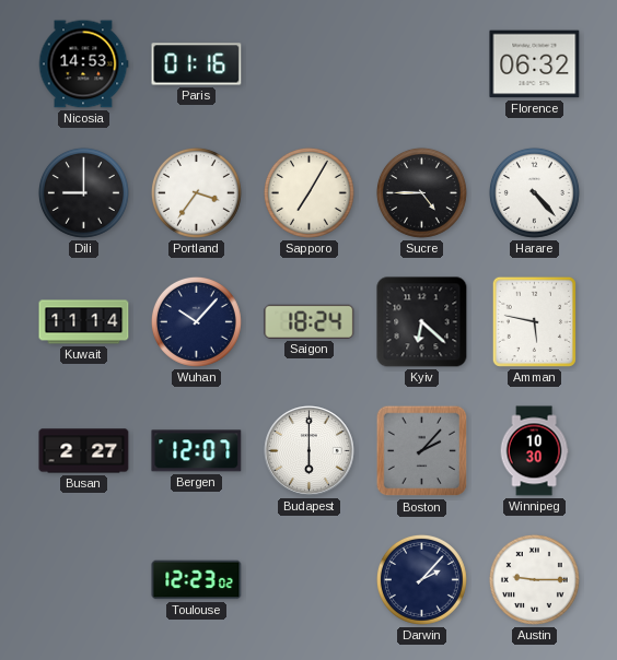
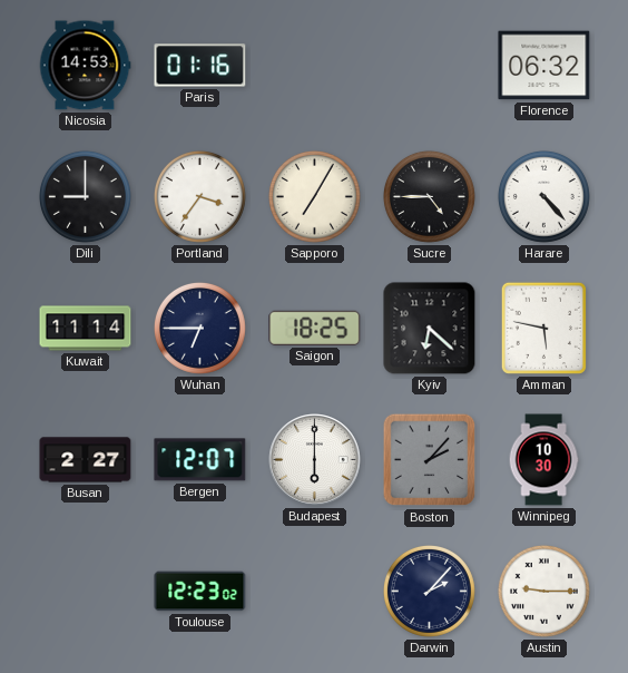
Wuhan: 10:07 -> 6:45 (199, 328)
Saigon: 18:24 -> 18:25 (315, 328)
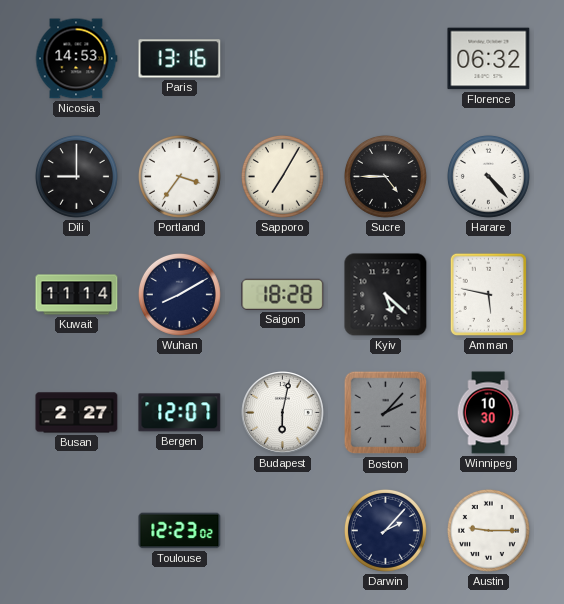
Paris: 01:16 -> 13:16 (180, 59)
Wuhan: 6:45 -> 8:10 (179, 294)
Saigon: 18:25 -> 18:28 (283, 294)
Kyiv: 6:22 -> 5:22 (386, 295)
Budapest: 6:00 -> 6:02 (283, 413)
